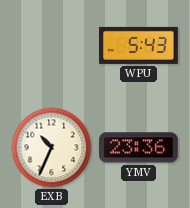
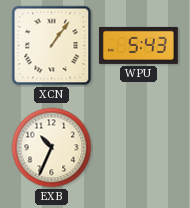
XCN: none -> 1:06 (52, 46)
YMV: 23:36 -> none (138, 148)
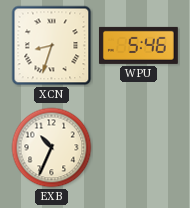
XCN: 1:06 -> 8:33 (52, 46)
WPU: 5:43 -> 5:46 (138, 45)
